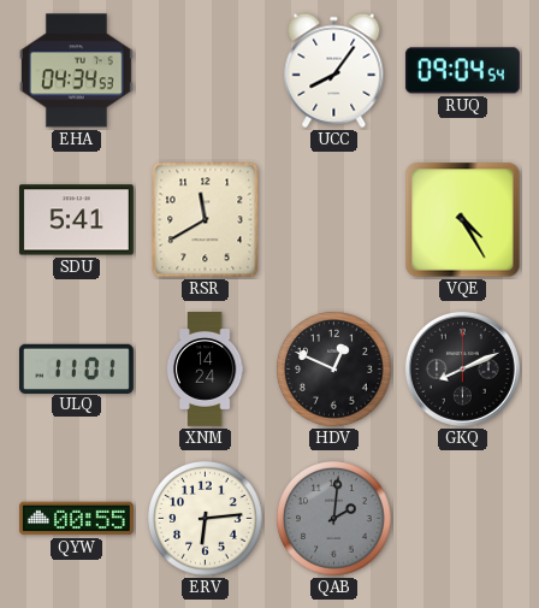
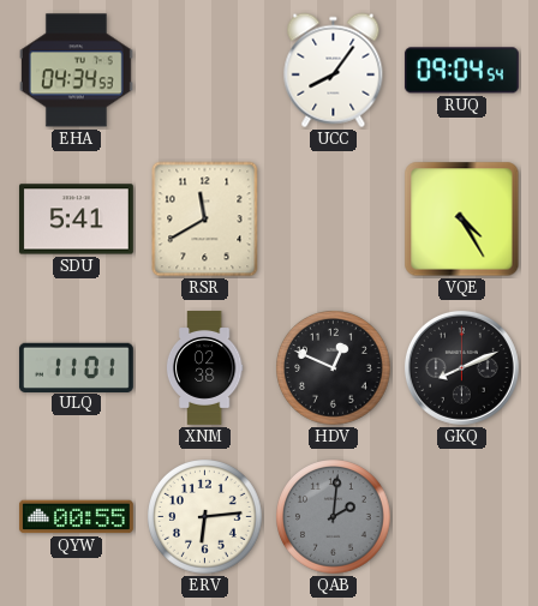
XNM: 14:24 -> 02:38 (204, 368)
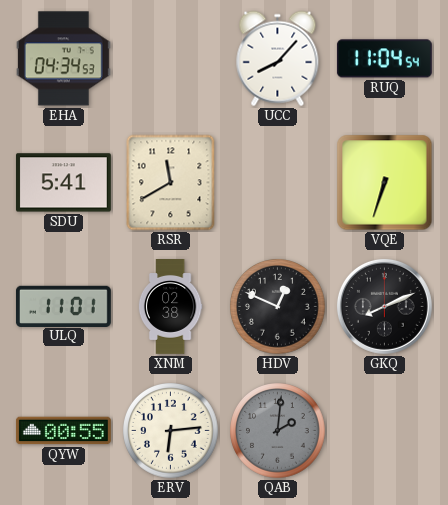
UCC: 8:06 -> 8:07 (278, 59)
RUQ: 09:04 -> 11:04 (384, 59)
VQE: 4:25 -> 6:33 (385, 183)
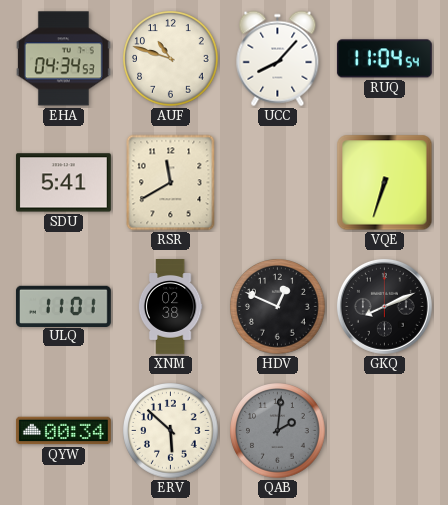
AUF: none -> 10:48 (171, 59)
QYW: 00:55 -> 00:34 (63, 431)
ERV: 6:14 -> 5:52 (171, 431)
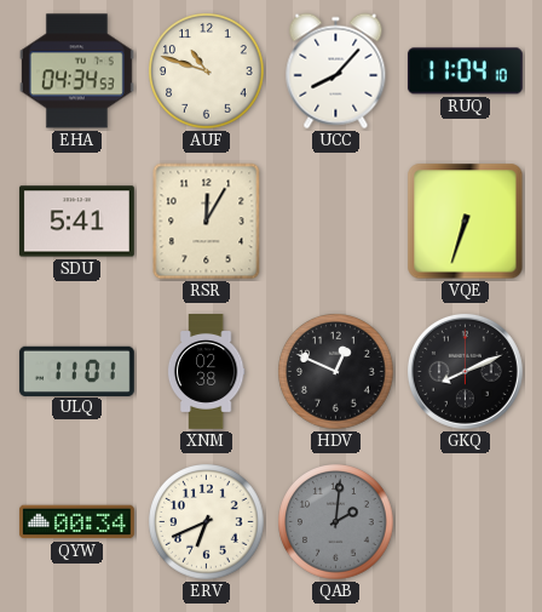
RUQ: 11:04:54 -> 11:04:10 (465, 72)
RSR: 11:40 -> 12:05 (207, 222)
ERV: 5:52 -> 6:41 (207, 522)
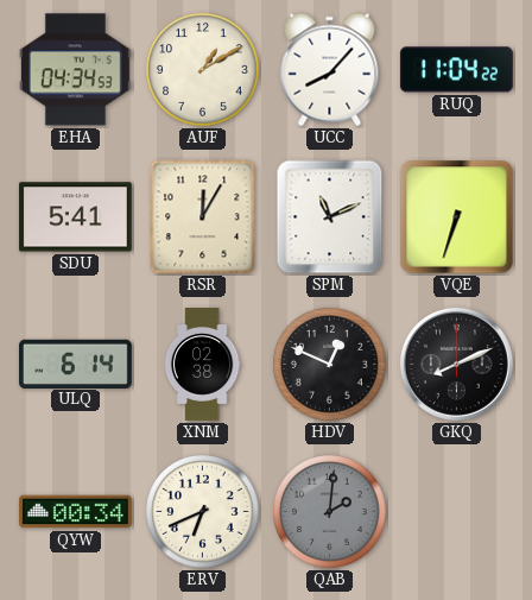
AUF: 10:48 -> 1:10 (203, 70)
RUQ: 11:04:10 -> 11:04:22 (456, 70)
SPM: none -> 11:11 (330, 217)
ULQ: 11:01 -> 6:14 (75, 364)
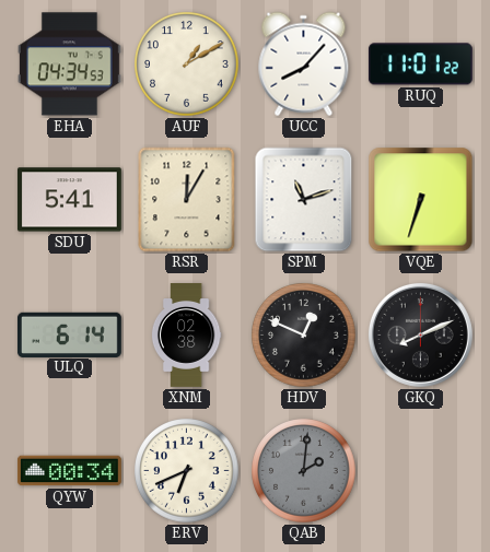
RUQ: 11:04 -> 11:01 (420, 64)
SPM: 11:11 -> 11:12 (304, 200)
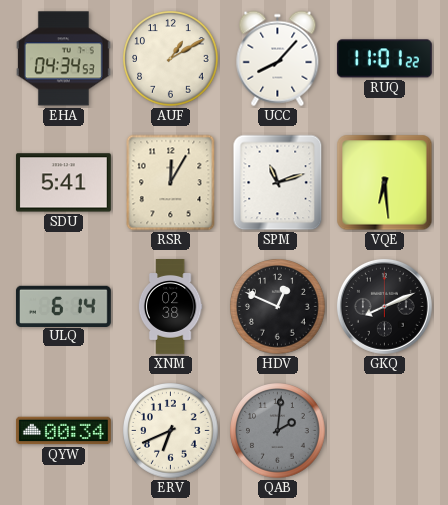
VQE: 6:33 -> 6:29 (385, 183)
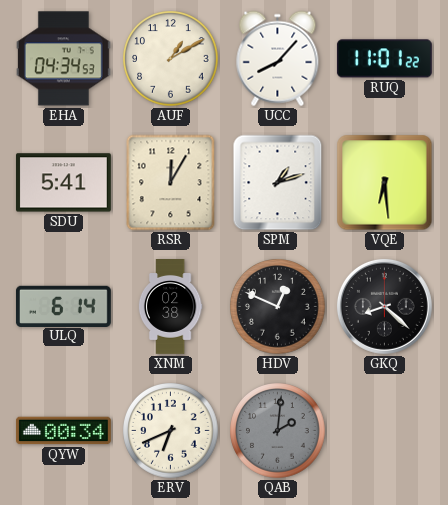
SPM: 11:12 -> 1:12 (278, 183)
GKQ: 8:11 -> 8:22 (384, 306)
